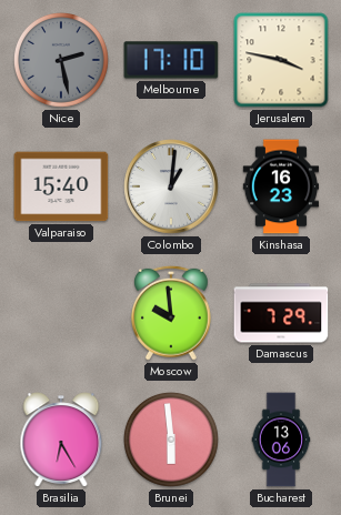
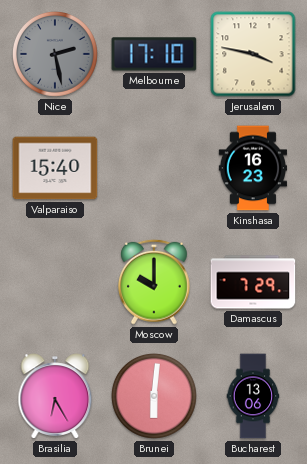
Colombo: 1:01 -> none (171, 186)
Moscow: 9:59 -> 10:00 (155, 282)
Brunei: 5:59 -> 6:01 (155, 396)
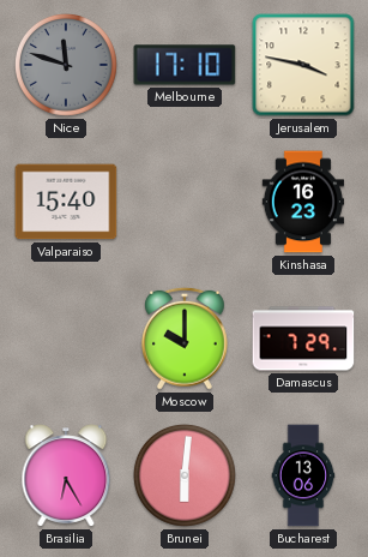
Nice: 2:28 -> 11:48 (67, 65)
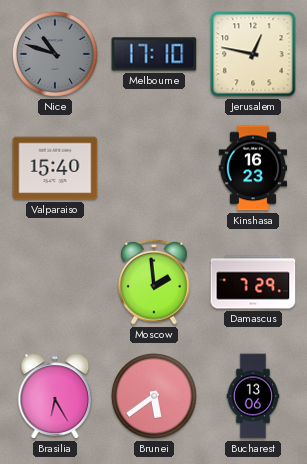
Nice: 11:48 -> 10:48 (56, 54)
Jerusalem: 3:47 -> 12:47 (253, 54)
Moscow: 10:00 -> 1:59 (155, 282)
Brunei: 6:01 -> 5:39 (155, 396)
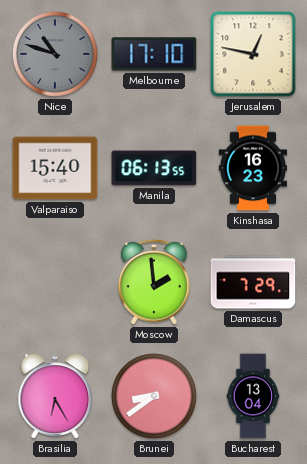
Manila: none -> 06:13 (154, 168)
Brunei: 5:39 -> 8:39 (155, 396)
Bucharest: 13:06 -> 13:04 (253, 396)
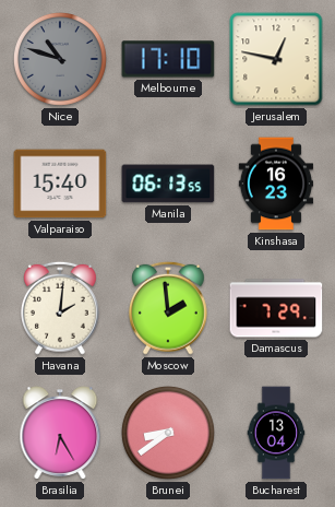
Havana: none -> 2:01 (61, 308)
